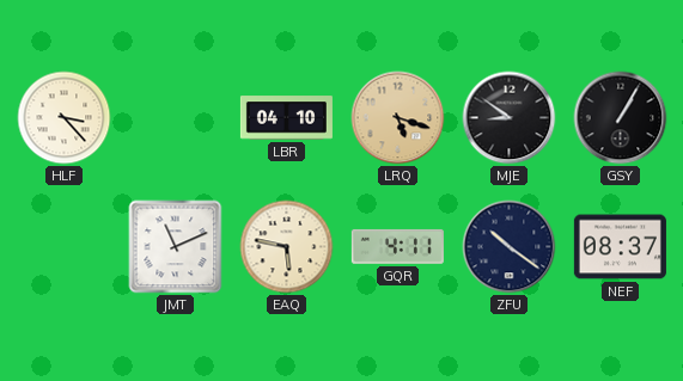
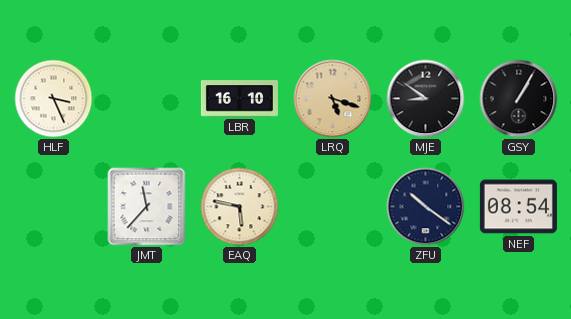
HLF: 3:23 -> 3:26 (54, 99)
LBR: 04:10 -> 16:10 (239, 99)
JMT: 11:11 -> 11:37 (147, 207)
GQR: 4:11 -> none (397, 246)
NEF: 08:37 -> 08:54 (518, 207)
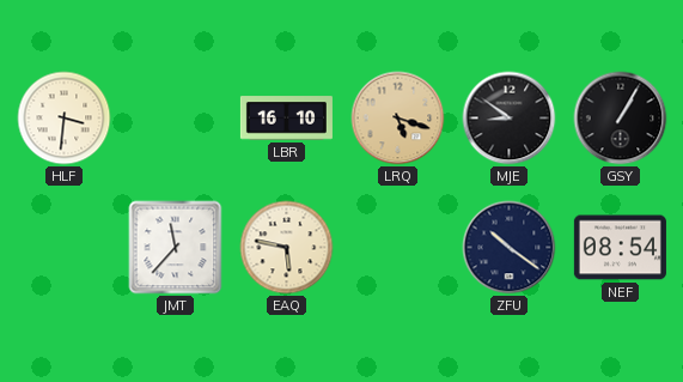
HLF: 3:26 -> 3:31 (65, 119)
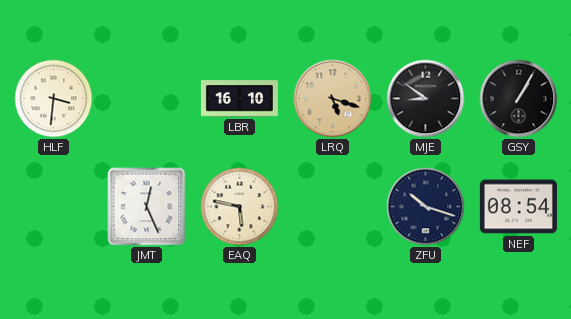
JMT: 11:37 -> 12:26 (147, 207)
ZFU: 10:21 -> 10:18 (426, 207)
